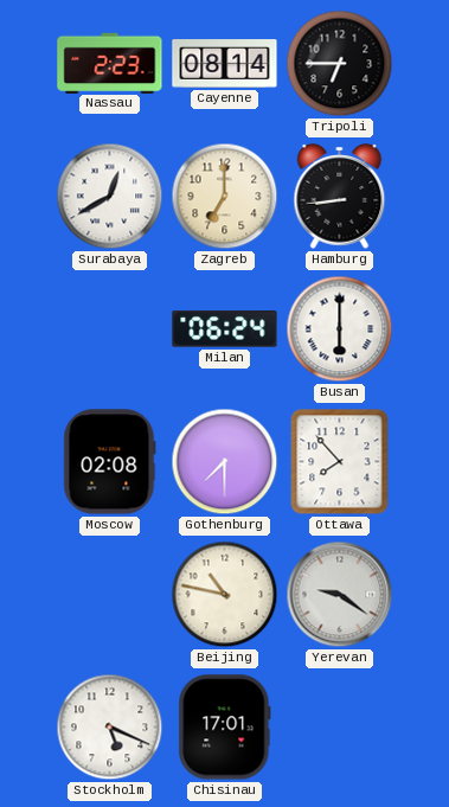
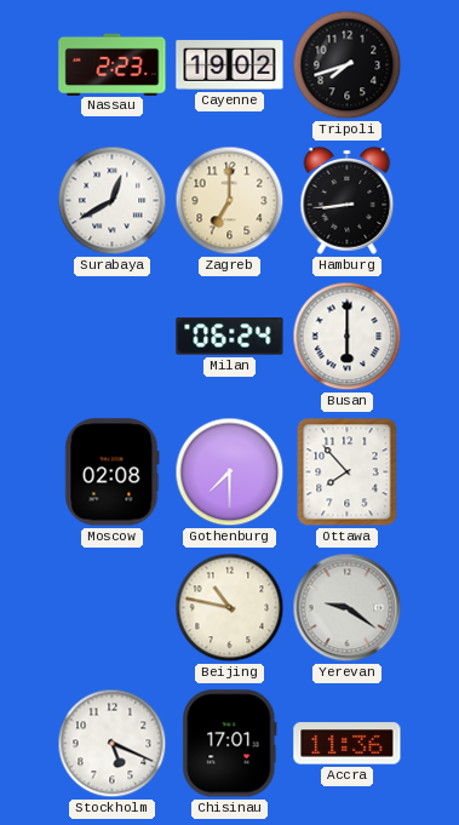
Cayenne: 08:14 -> 19:02 (230, 65)
Tripoli: 6:45 -> 7:42 (348, 65)
Accra: none -> 11:36 (348, 744)
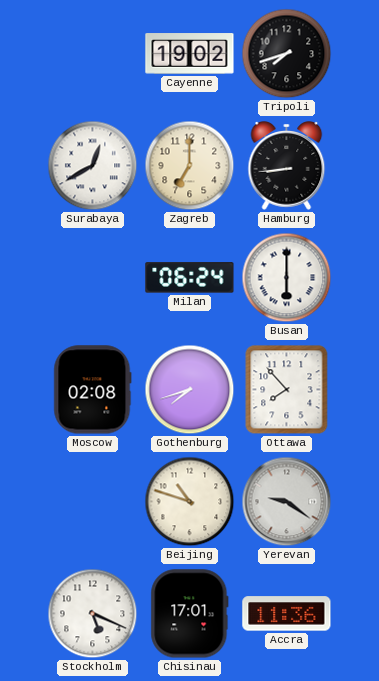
Nassau: 2:23 -> none (113, 64)
Gothenburg: 7:30 -> 7:42 (190, 390)
Beijing: 10:47 -> 10:48 (190, 502)
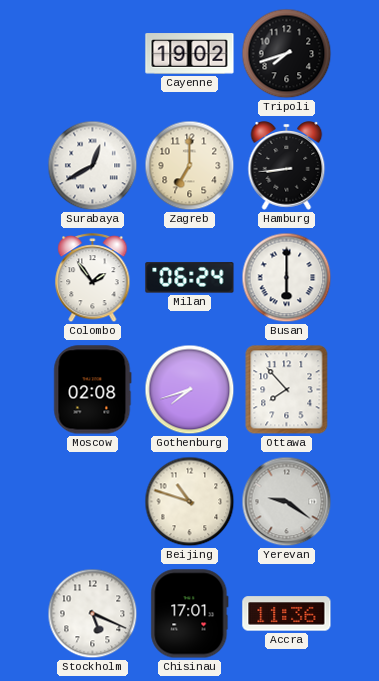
Colombo: none -> 1:54 (93, 278)
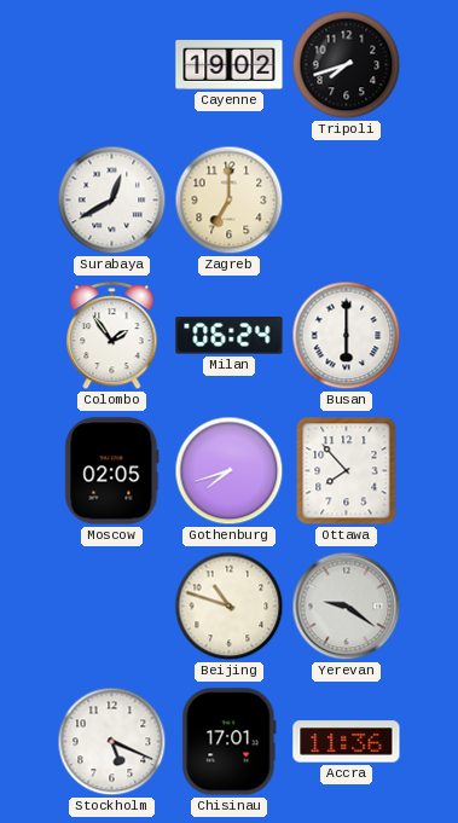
Hamburg: 8:44 -> none (287, 166)
Moscow: 02:08 -> 02:05 (112, 471)
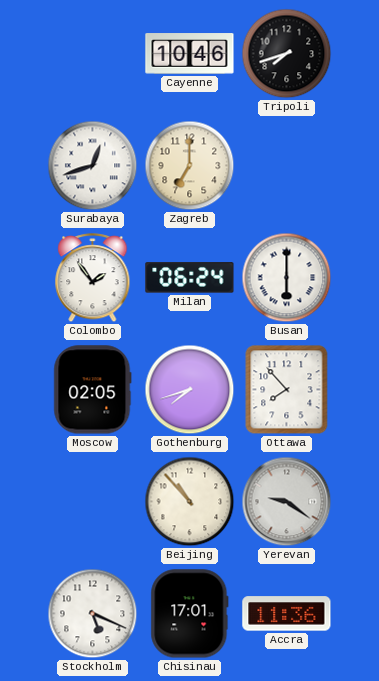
Cayenne: 19:02 -> 10:46 (190, 54)
Surabaya: 12:40 -> 12:42 (93, 166)
Beijing: 10:48 -> 10:53 (190, 502)
